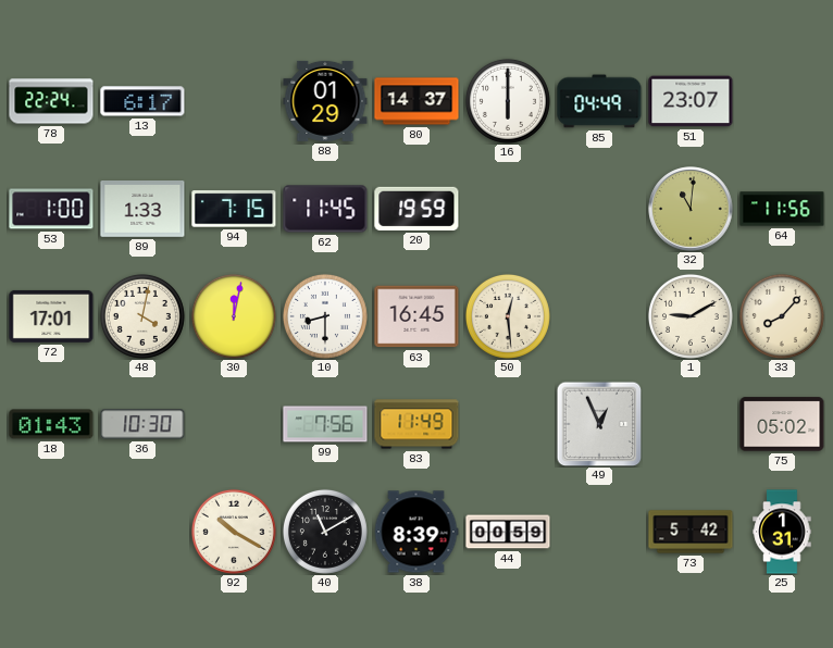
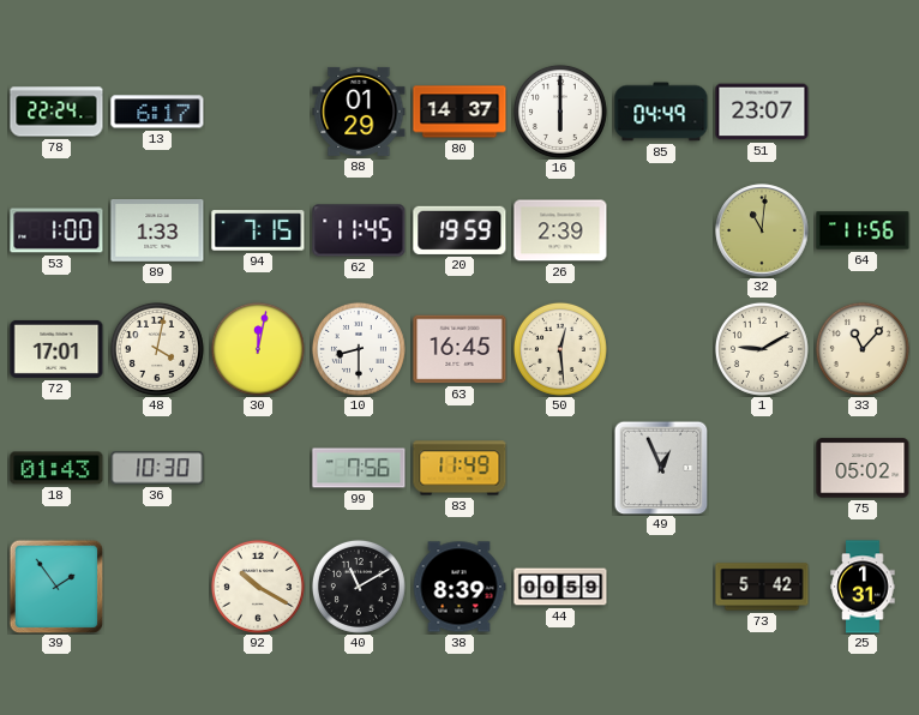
26: none -> 2:39 (560, 230)
33: 8:07 -> 11:07 (863, 349)
39: none -> 1:54 (56, 587)
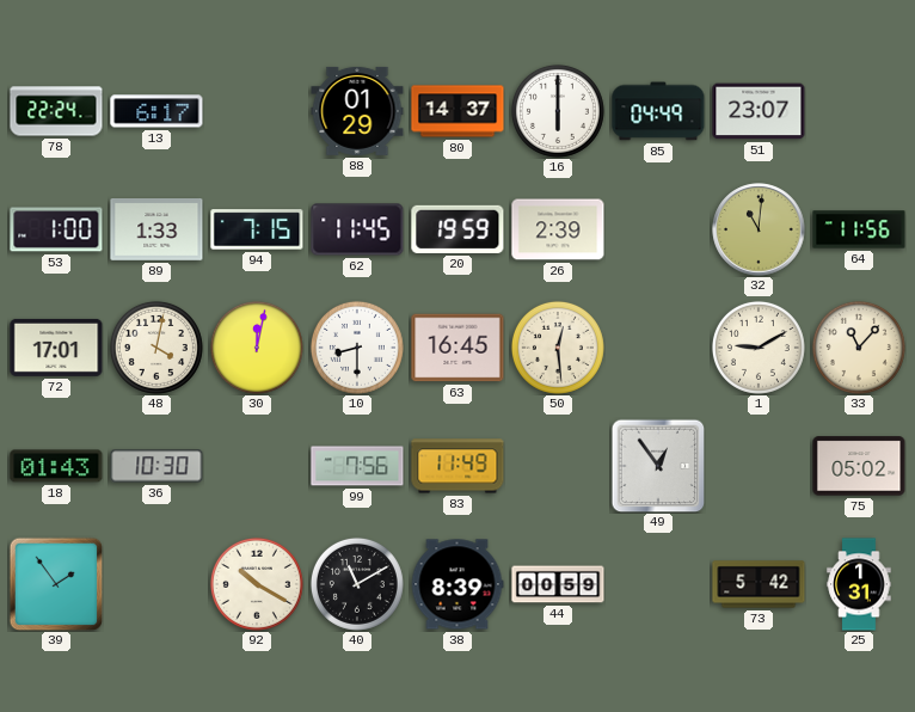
49: 12:56 -> 12:54 (658, 466)
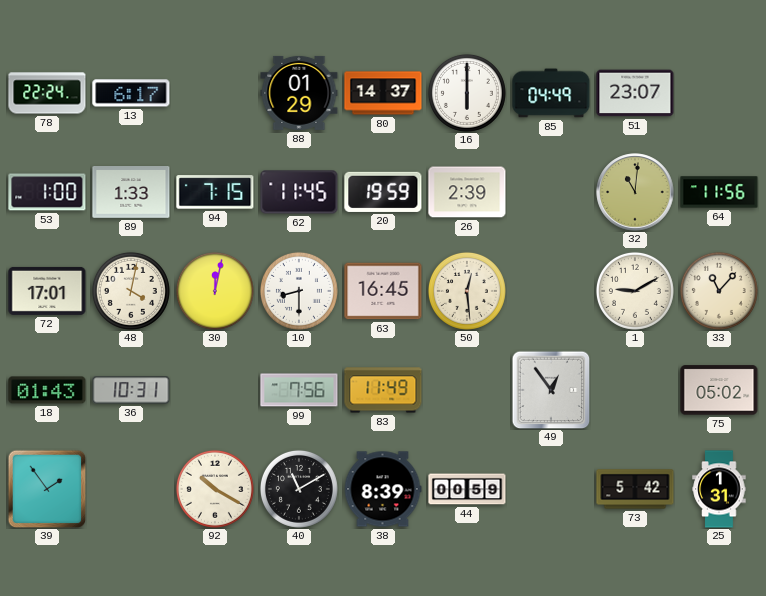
36: 10:30 -> 10:31 (131, 390)
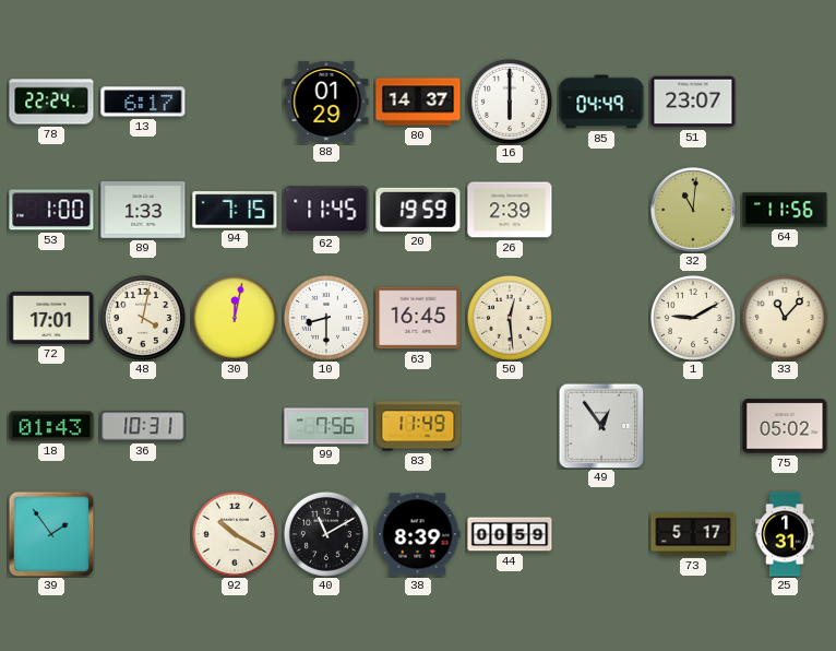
73: 5:42 -> 5:17 (693, 534)
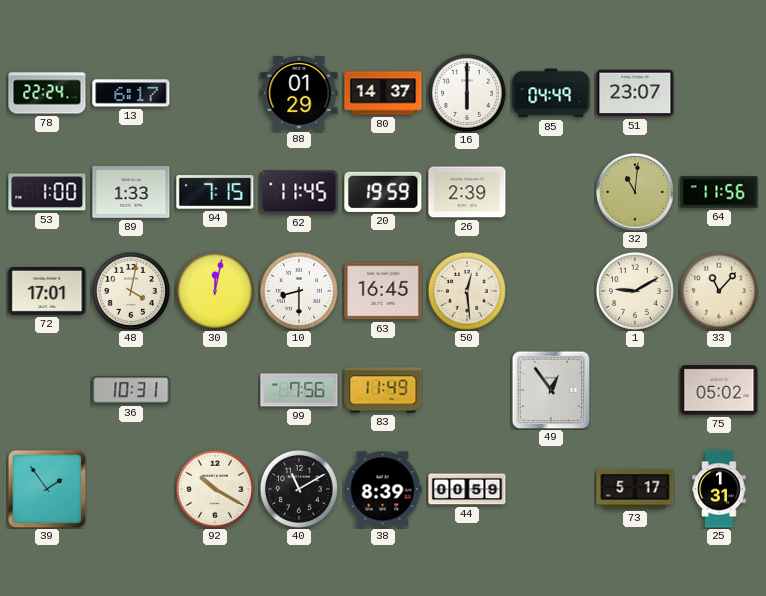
18: 01:43 -> none (51, 426)
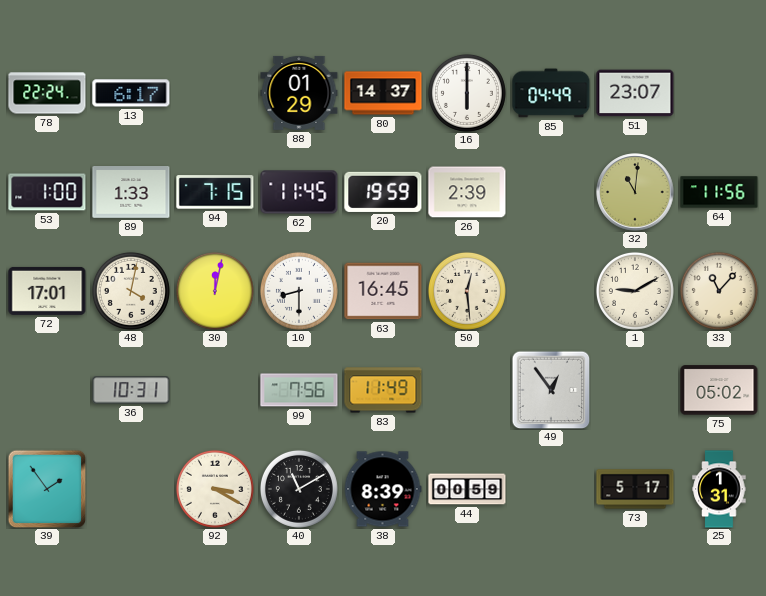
92: 10:20 -> 3:20 (215, 489)
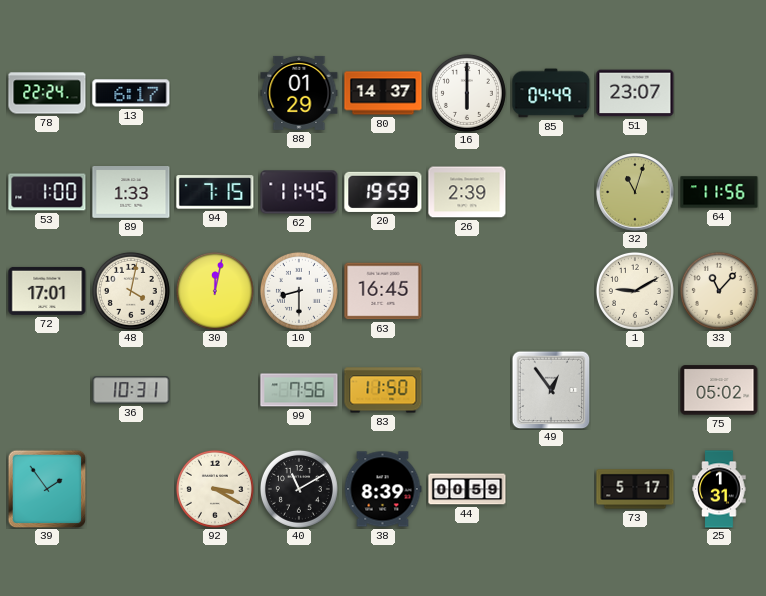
32: 11:01 -> 11:03 (635, 192)
50: 12:29 -> none (467, 291)
83: 11:49 -> 11:50 (383, 390)
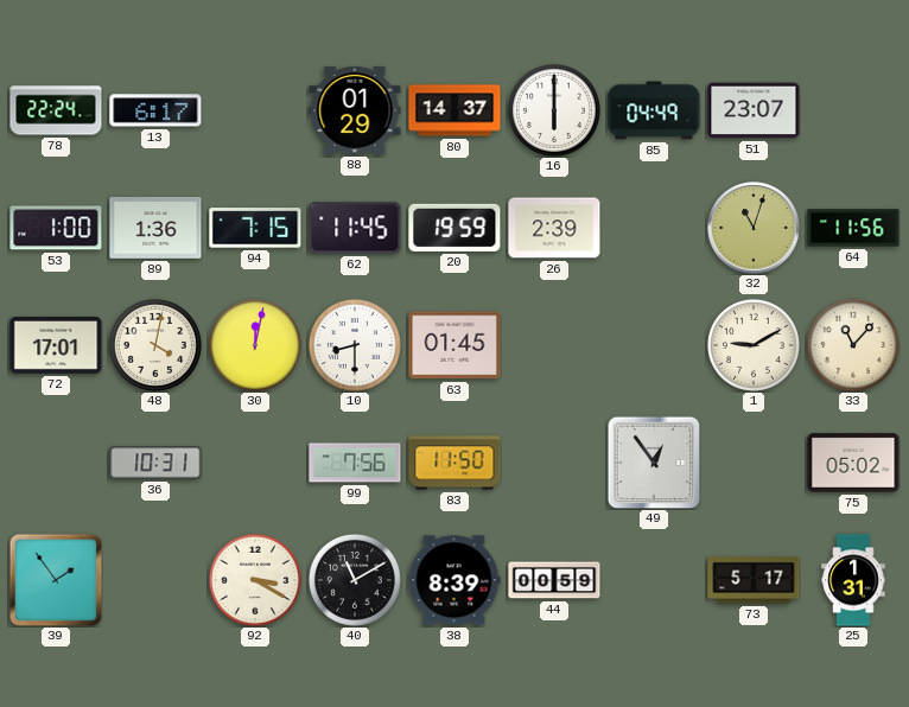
89: 1:33 -> 1:36 (155, 228)
63: 16:45 -> 01:45 (454, 345)
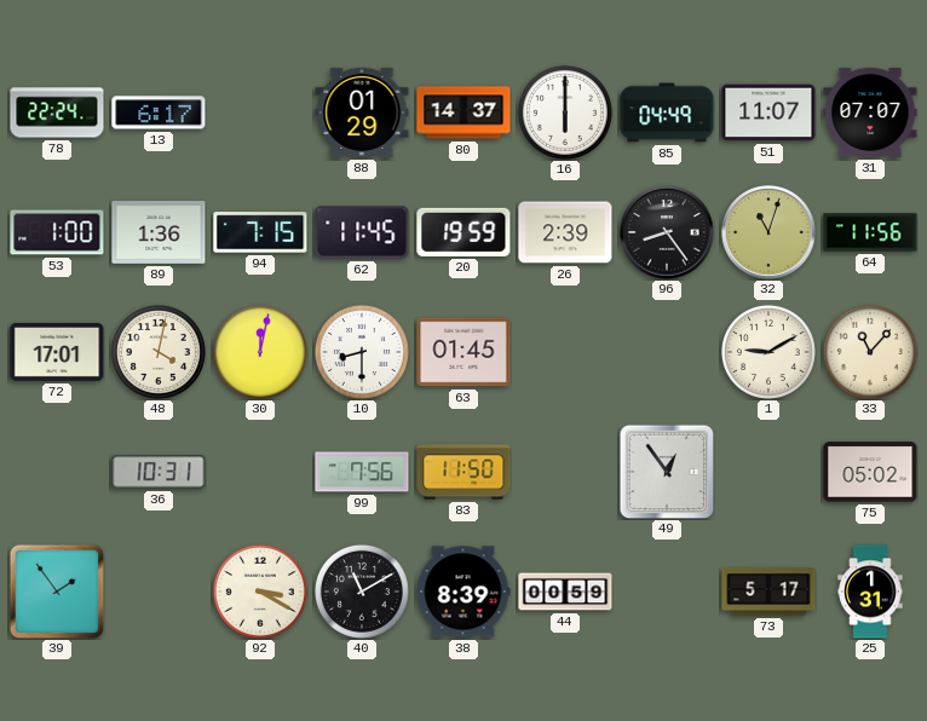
51: 23:07 -> 11:07 (768, 113)
31: none -> 07:07 (870, 113)
96: none -> 8:24 (667, 232)
